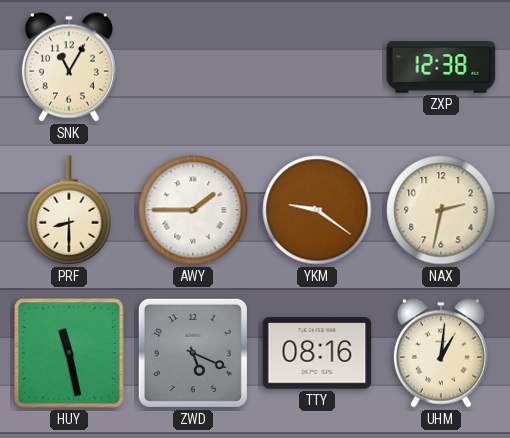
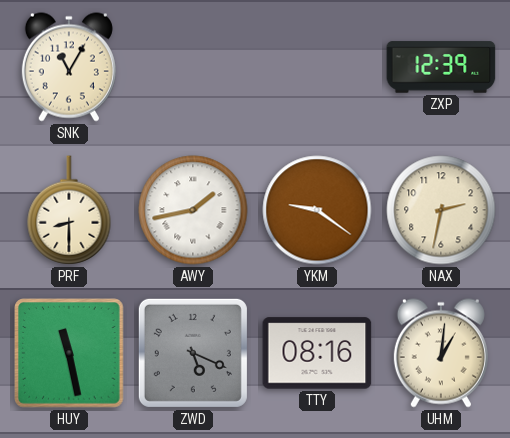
ZXP: 12:38 -> 12:39 (441, 67)
AWY: 1:45 -> 1:43 (193, 210)
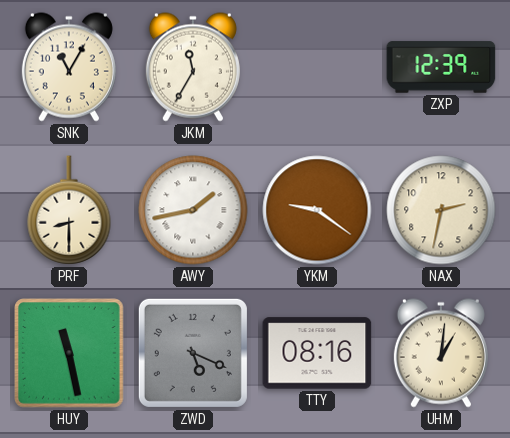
JKM: none -> 11:35 (193, 67)
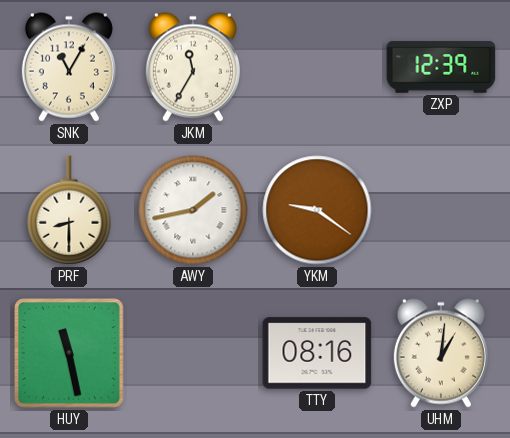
NAX: 2:32 -> none (441, 210)
ZWD: 5:19 -> none (193, 353)
